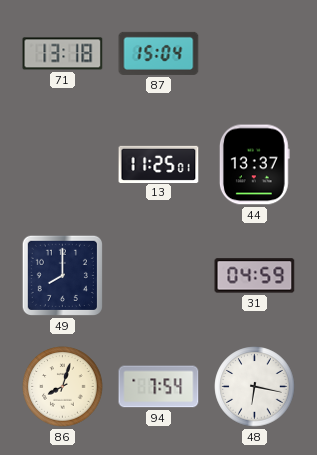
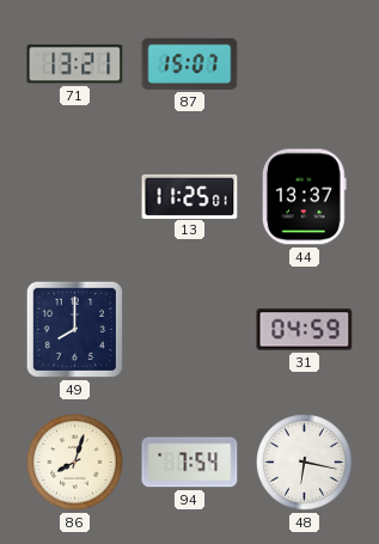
71: 13:18 -> 13:21 (75, 65)
87: 15:04 -> 15:07 (190, 63)
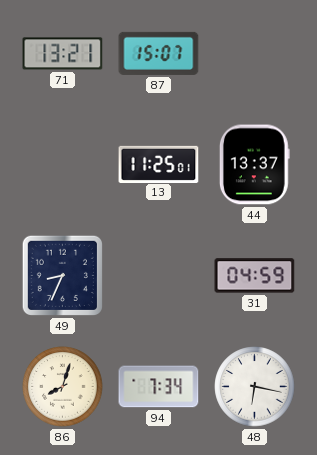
49: 8:00 -> 8:34 (62, 275)
94: 7:54 -> 7:34 (159, 387)
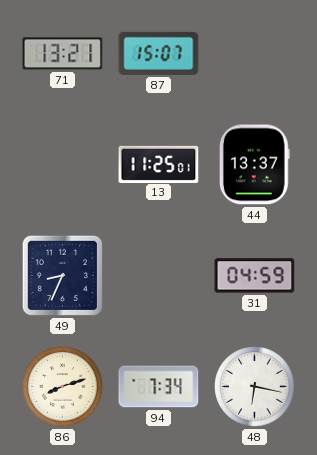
86: 8:03 -> 8:12 (63, 387)
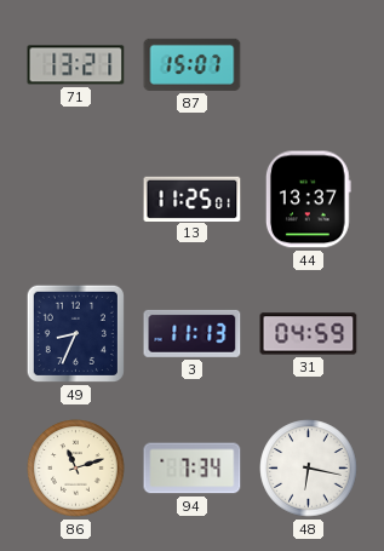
3: none -> 11:13 (193, 333)
86: 8:12 -> 11:12 (76, 469)
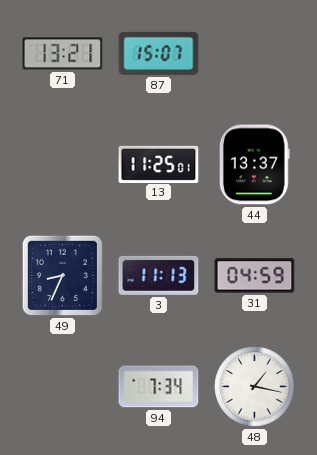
86: 11:12 -> none (76, 469)
48: 6:17 -> 1:17 (255, 387)
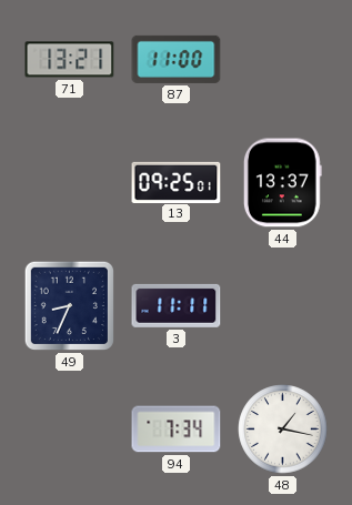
87: 15:07 -> 11:00 (177, 59)
13: 11:25 -> 09:25 (177, 182)
3: 11:13 -> 11:11 (177, 305)
31: 04:59 -> none (255, 276)
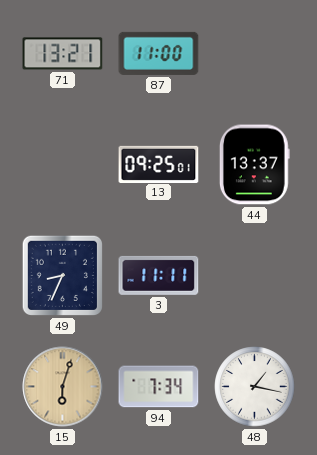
15: none -> 6:03 (63, 387)
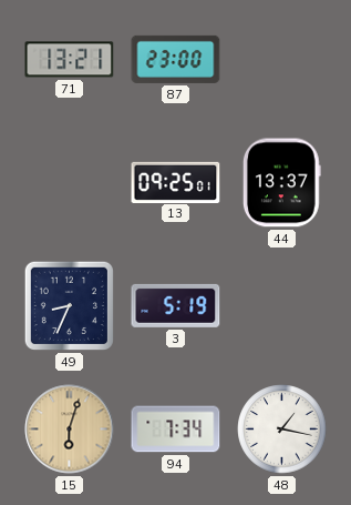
87: 11:00 -> 23:00 (176, 59)
3: 11:11 -> 5:19 (176, 305)
